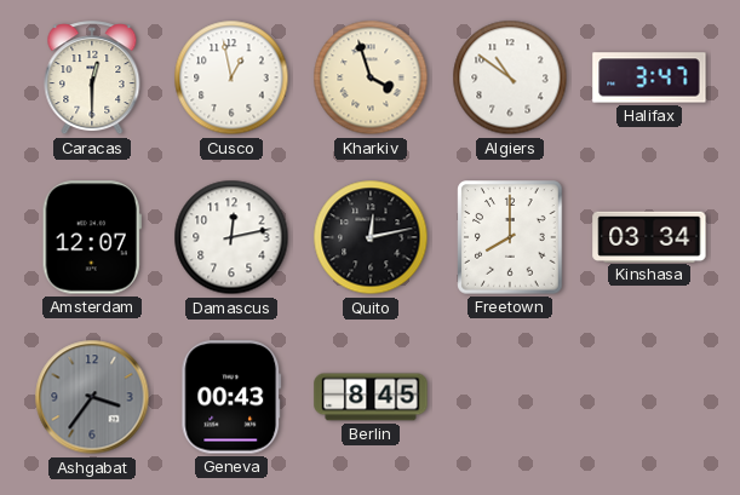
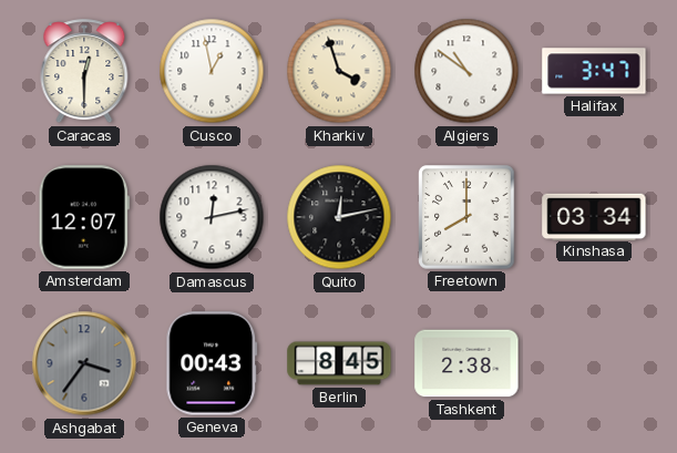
Tashkent: none -> 2:38 (466, 363)
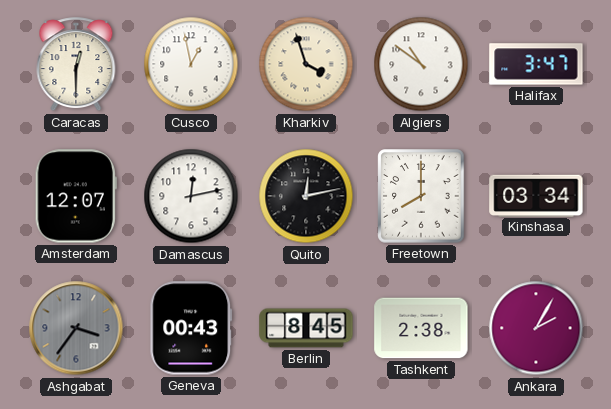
Ankara: none -> 2:05 (536, 328)
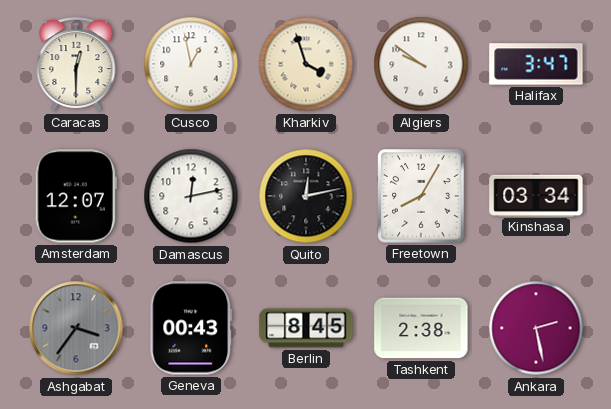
Algiers: 10:51 -> 9:51 (421, 64)
Freetown: 8:00 -> 8:05 (421, 196)
Ankara: 2:05 -> 2:28 (536, 328)
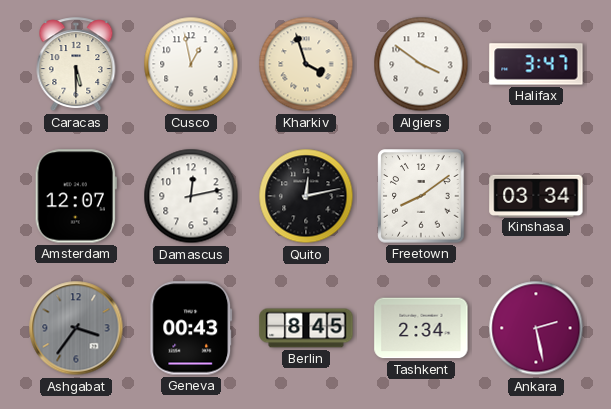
Caracas: 12:30 -> 5:30 (76, 65)
Algiers: 9:51 -> 3:51 (421, 64)
Freetown: 8:05 -> 8:09 (421, 196)
Tashkent: 2:38 -> 2:34 (421, 328)
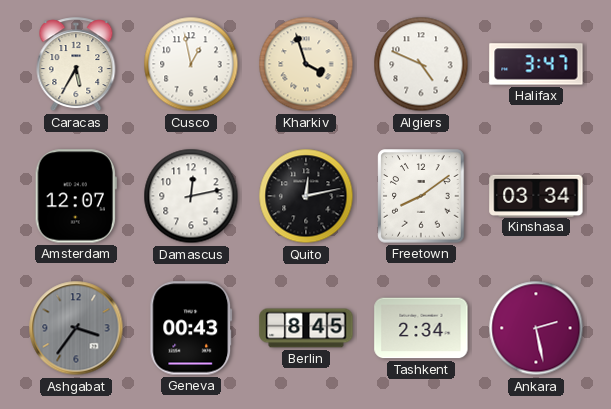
Caracas: 5:30 -> 5:35 (76, 65)
Algiers: 3:51 -> 4:49 (421, 64)
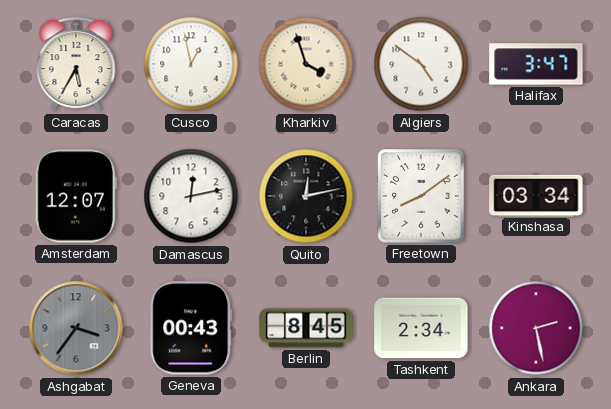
Algiers: 4:49 -> 4:51 (421, 64)
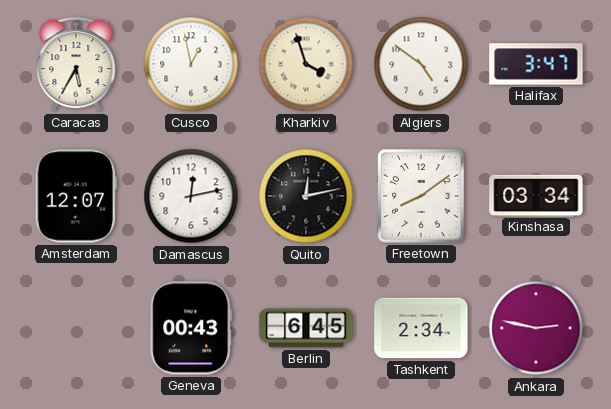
Ashgabat: 3:36 -> none (76, 328)
Berlin: 8:45 -> 6:45 (306, 328)
Ankara: 2:28 -> 2:47 (536, 328)
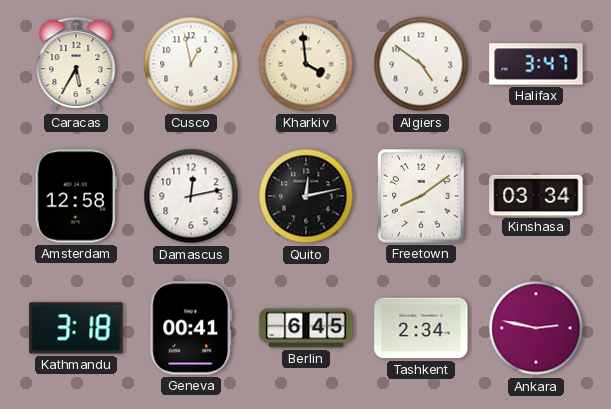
Kharkiv: 3:57 -> 3:59 (306, 64)
Amsterdam: 12:07 -> 12:58 (76, 196)
Kathmandu: none -> 3:18 (76, 328)
Geneva: 00:43 -> 00:41 (191, 328)
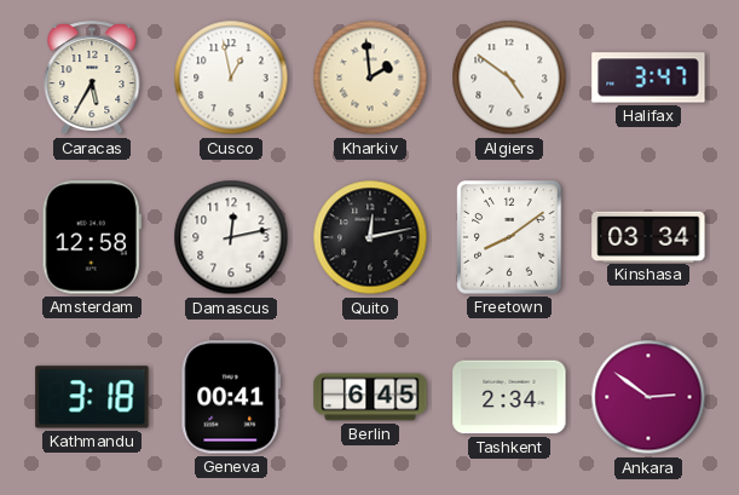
Kharkiv: 3:59 -> 1:59 (370, 77)
Ankara: 2:47 -> 2:51 (648, 397)
